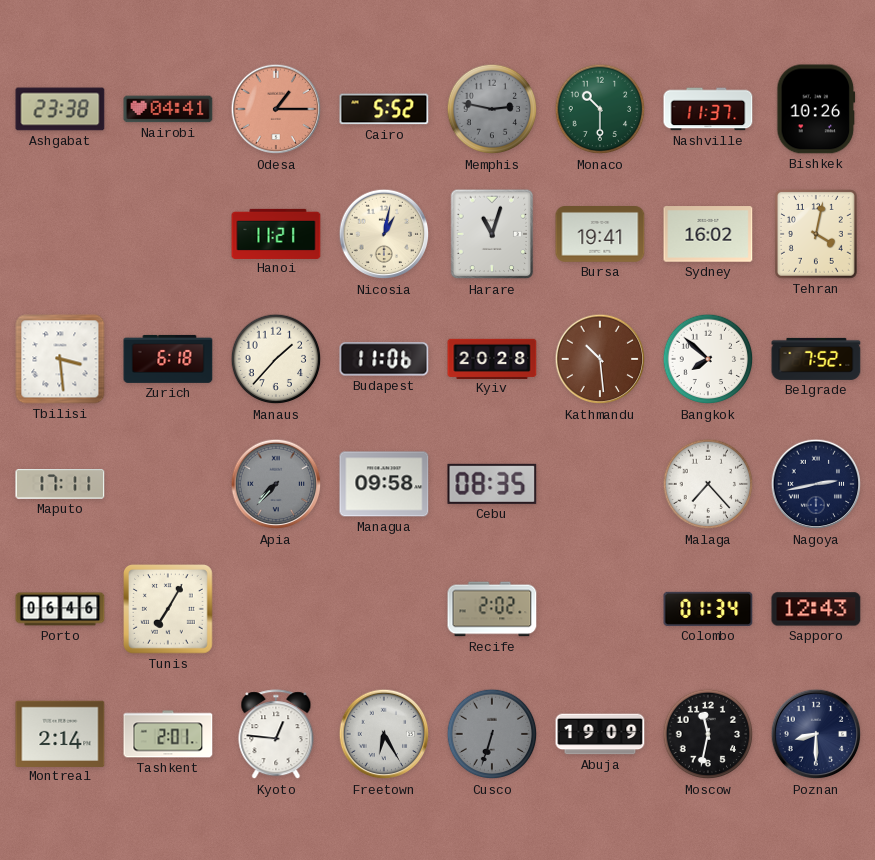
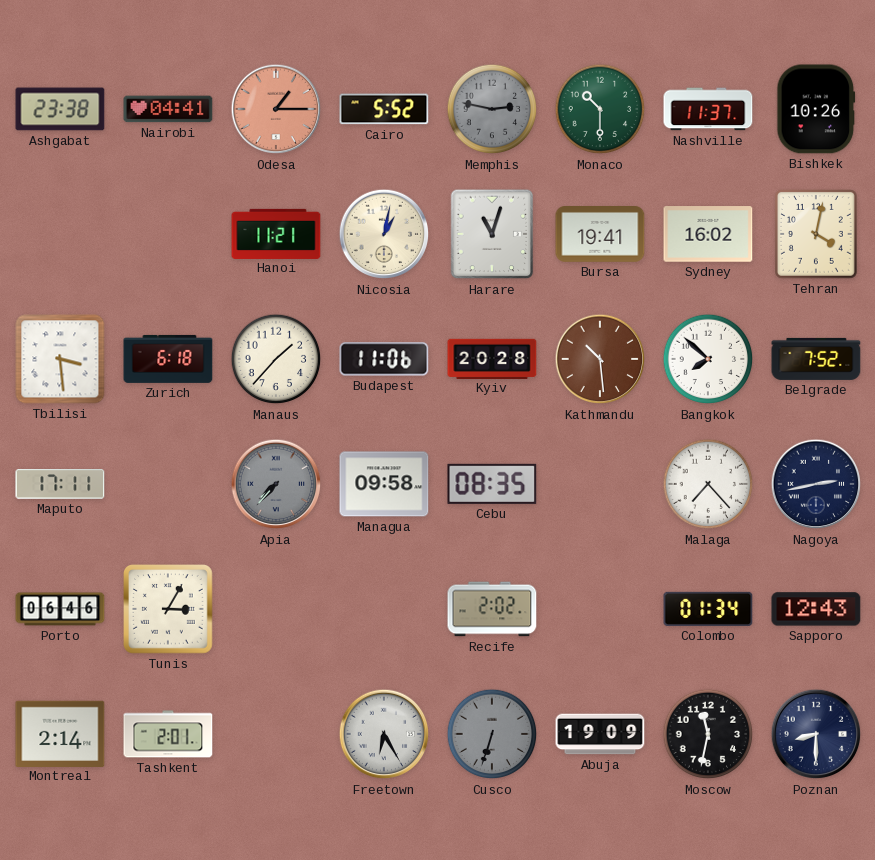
Tunis: 7:05 -> 3:05 (169, 610)
Kyoto: 12:46 -> none (276, 735)
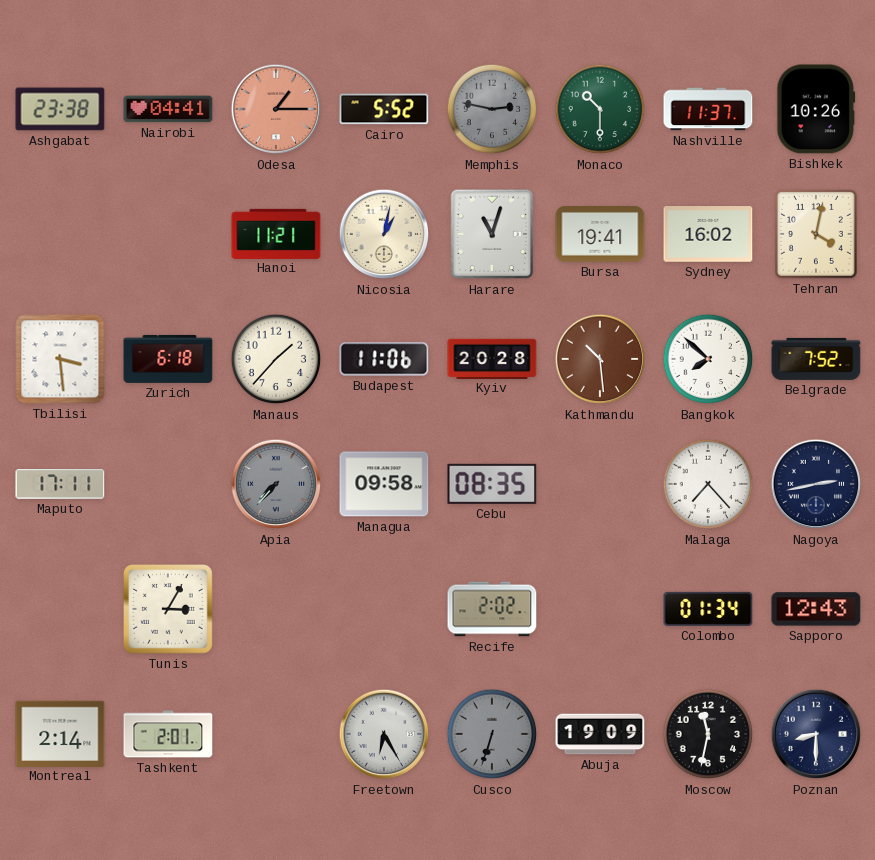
Porto: 06:46 -> none (60, 609)
